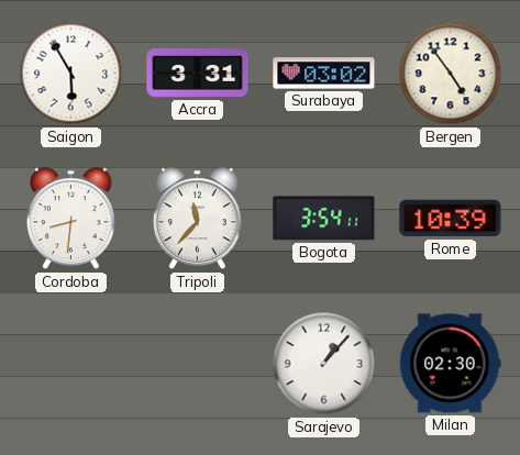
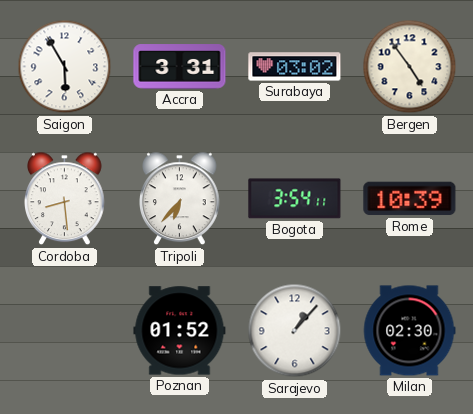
Cordoba: 8:31 -> 8:29 (65, 199)
Tripoli: 11:37 -> 6:37 (180, 199)
Poznan: none -> 01:52 (180, 331)
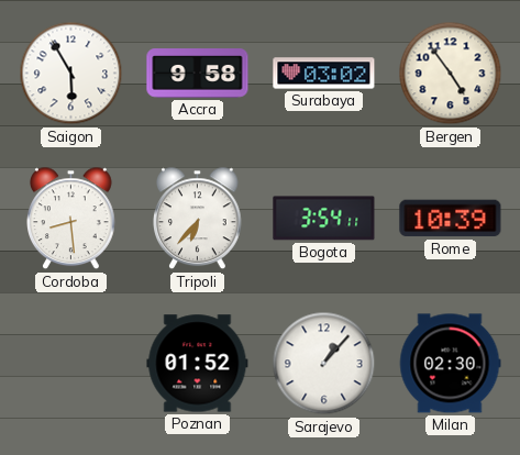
Accra: 3:31 -> 9:58 (198, 74)
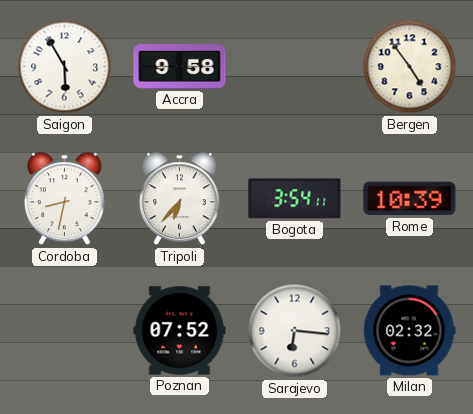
Surabaya: 03:02 -> none (324, 74)
Cordoba: 8:29 -> 8:32 (65, 199)
Poznan: 01:52 -> 07:52 (180, 331)
Sarajevo: 1:07 -> 6:16 (295, 331)
Milan: 02:30 -> 02:32 (409, 331)
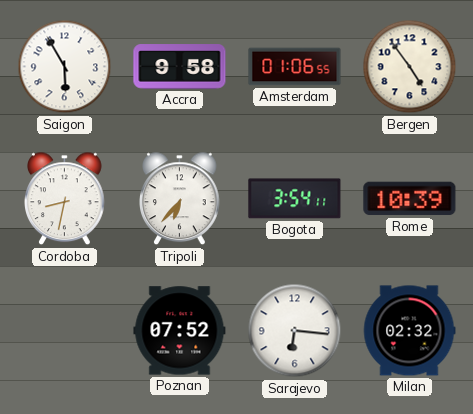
Amsterdam: none -> 01:06 (295, 67)
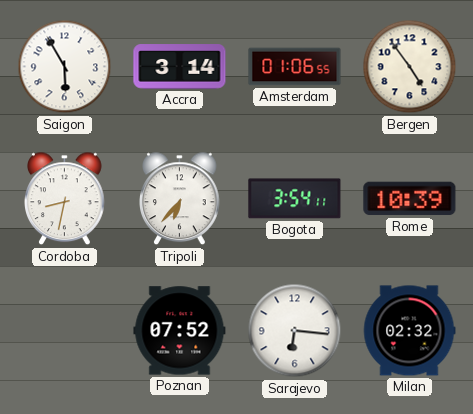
Accra: 9:58 -> 3:14 (180, 67)
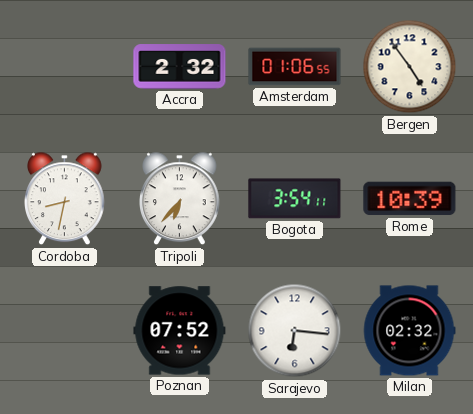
Saigon: 5:55 -> none (65, 67)
Accra: 3:14 -> 2:32 (180, 67)
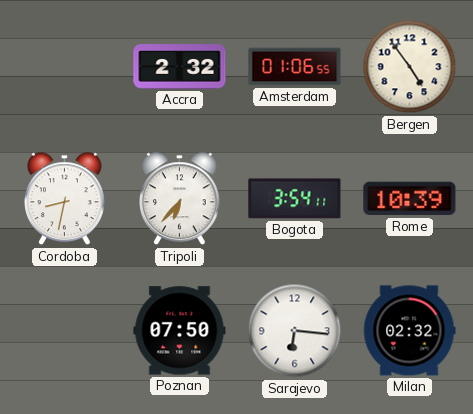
Poznan: 07:52 -> 07:50 (180, 331)
